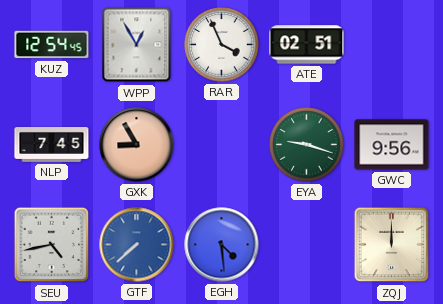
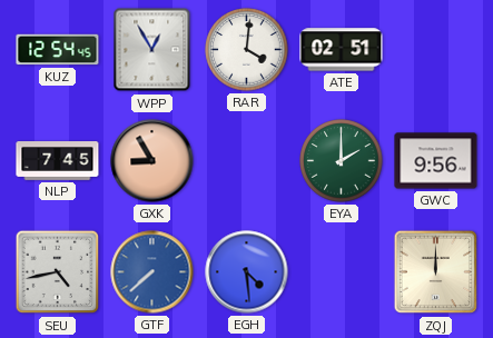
RAR: 3:56 -> 4:01 (247, 50)
EYA: 9:18 -> 2:00 (342, 161)
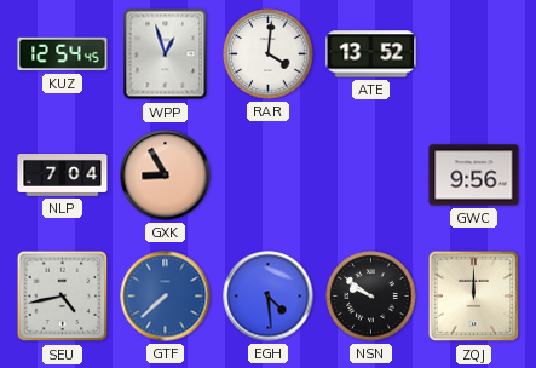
WPP: 12:55 -> 12:57 (166, 54)
ATE: 02:51 -> 13:52 (371, 54)
NLP: 7:45 -> 7:04 (63, 176)
EYA: 2:00 -> none (342, 161)
NSN: none -> 9:51 (371, 297)
